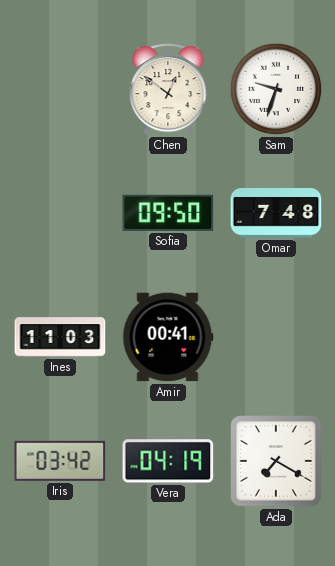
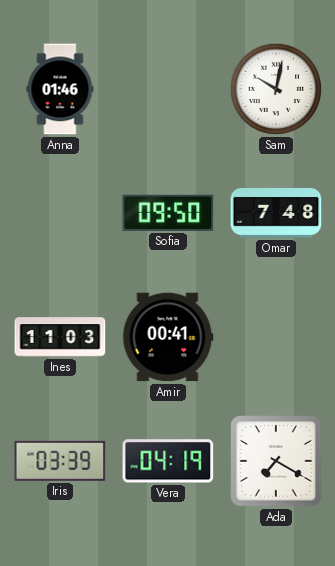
Anna: none -> 01:46 (60, 89)
Chen: 12:51 -> none (168, 89)
Sam: 9:33 -> 10:02 (276, 89)
Iris: 03:42 -> 03:39 (60, 461)
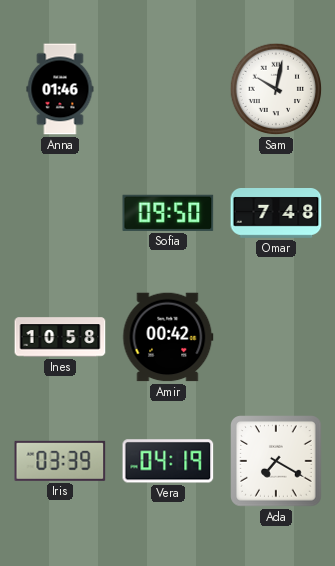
Ines: 11:03 -> 10:58 (60, 337)
Amir: 00:41 -> 00:42 (168, 337)
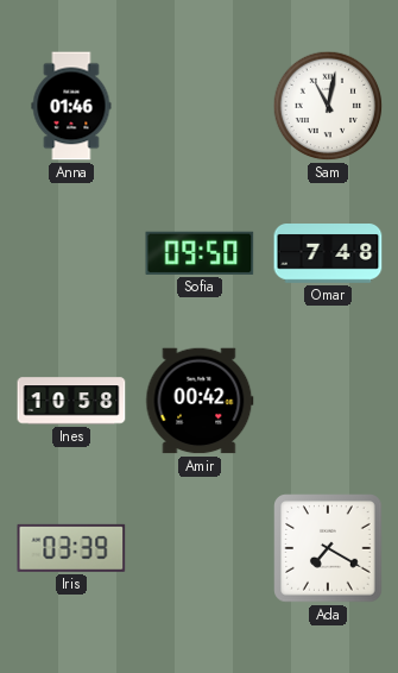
Sam: 10:02 -> 11:02 (328, 106)
Vera: 04:19 -> none (168, 461)
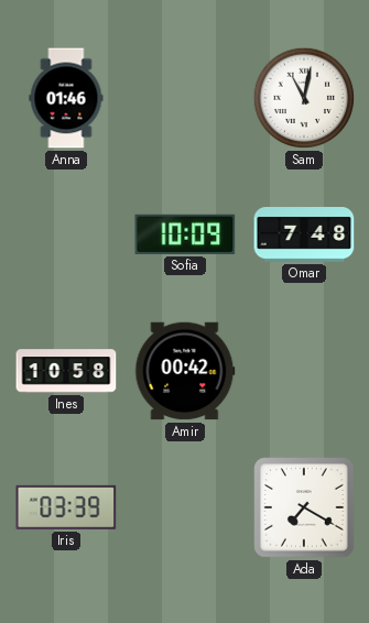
Sofia: 09:50 -> 10:09 (185, 234)
